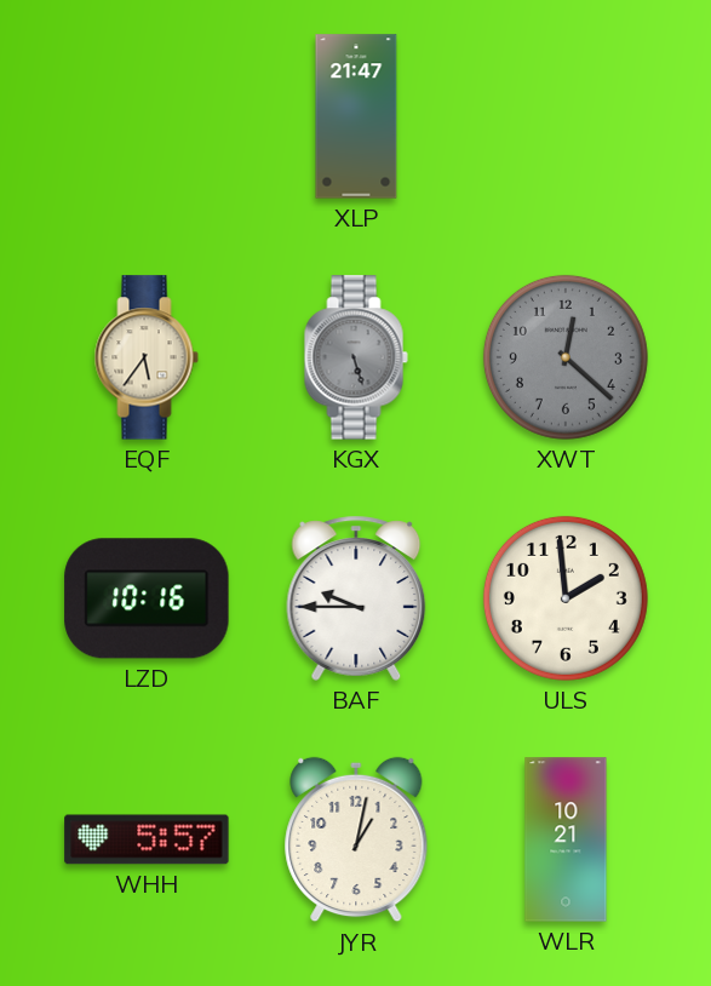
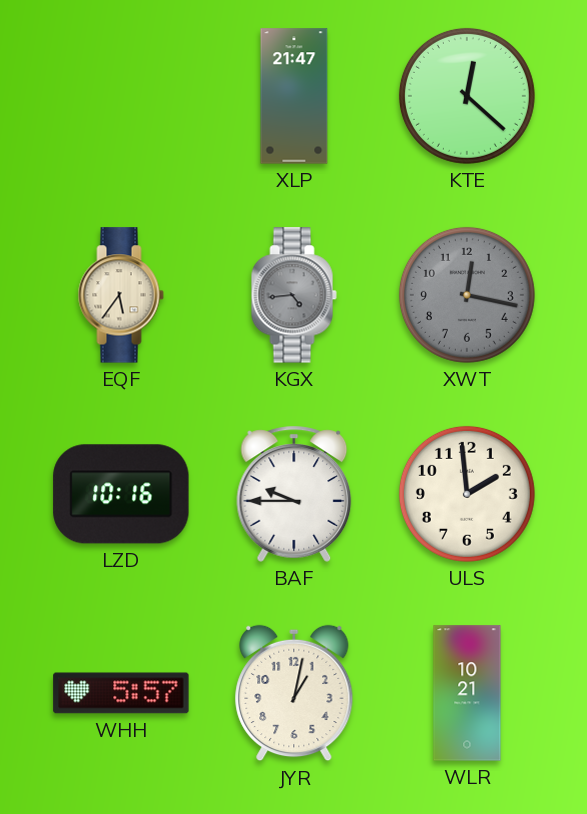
KTE: none -> 12:22 (467, 96)
KGX: 5:27 -> 4:44 (294, 295)
XWT: 12:22 -> 12:17 (467, 295)
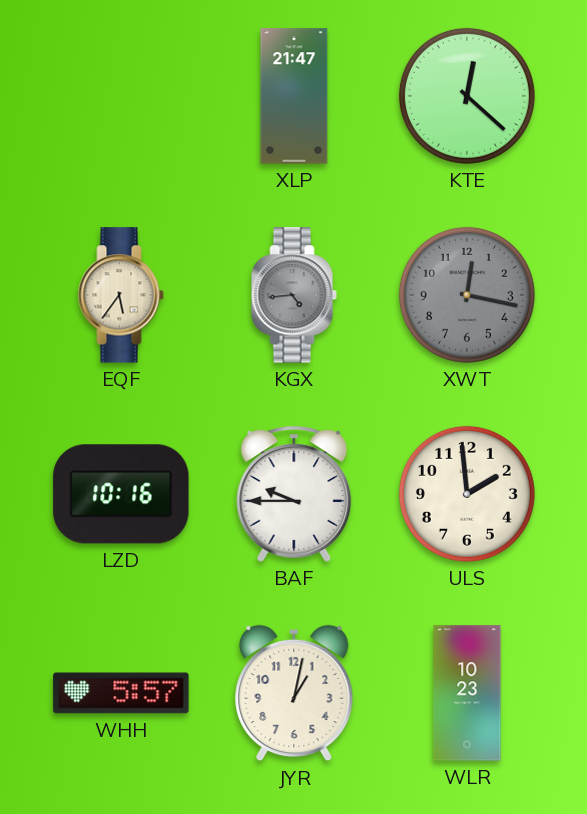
WLR: 10:21 -> 10:23 (467, 693)
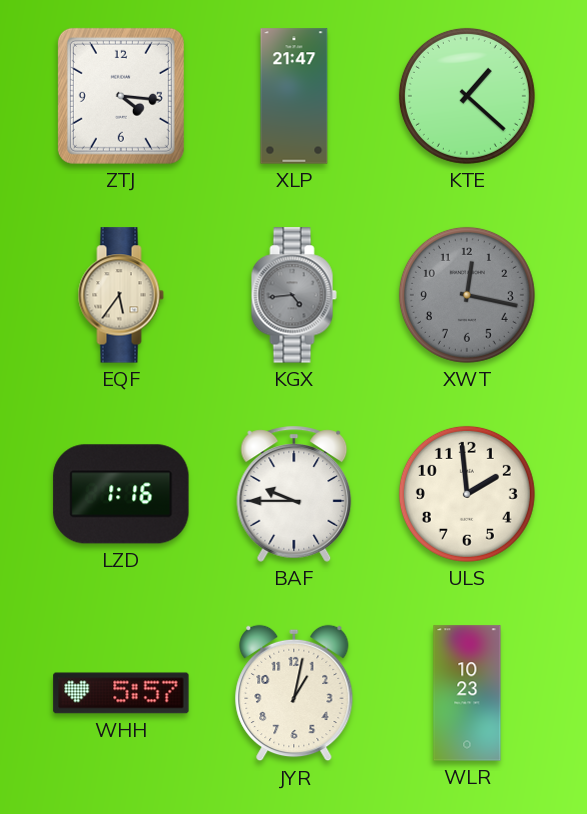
ZTJ: none -> 4:16 (121, 96)
KTE: 12:22 -> 1:22 (467, 96)
LZD: 10:16 -> 1:16 (121, 494)
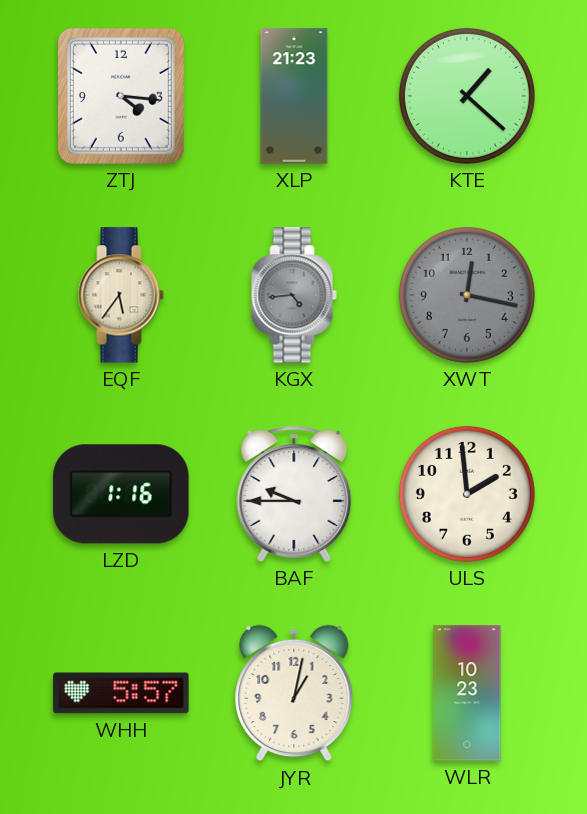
XLP: 21:47 -> 21:23 (294, 96)
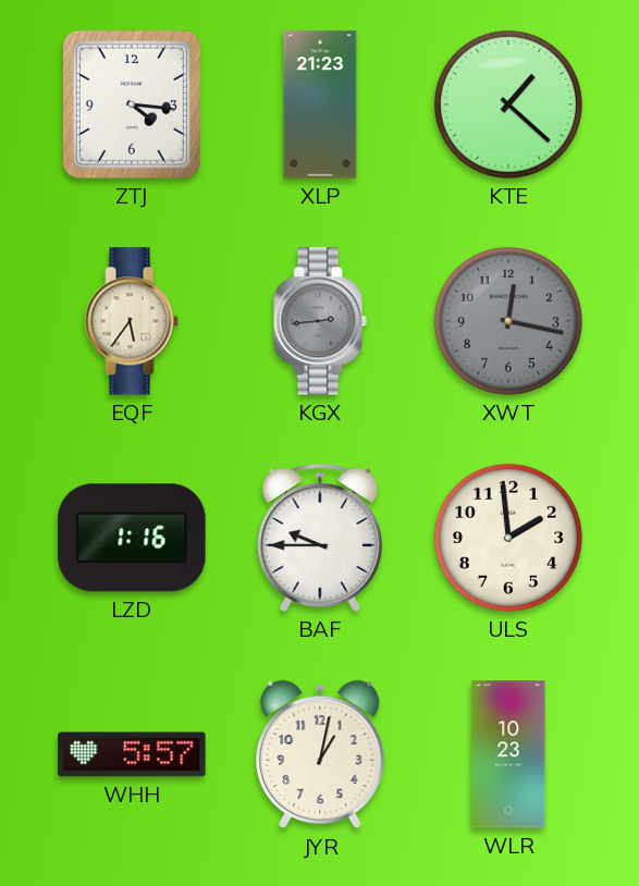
KGX: 4:44 -> 2:44 (320, 321)
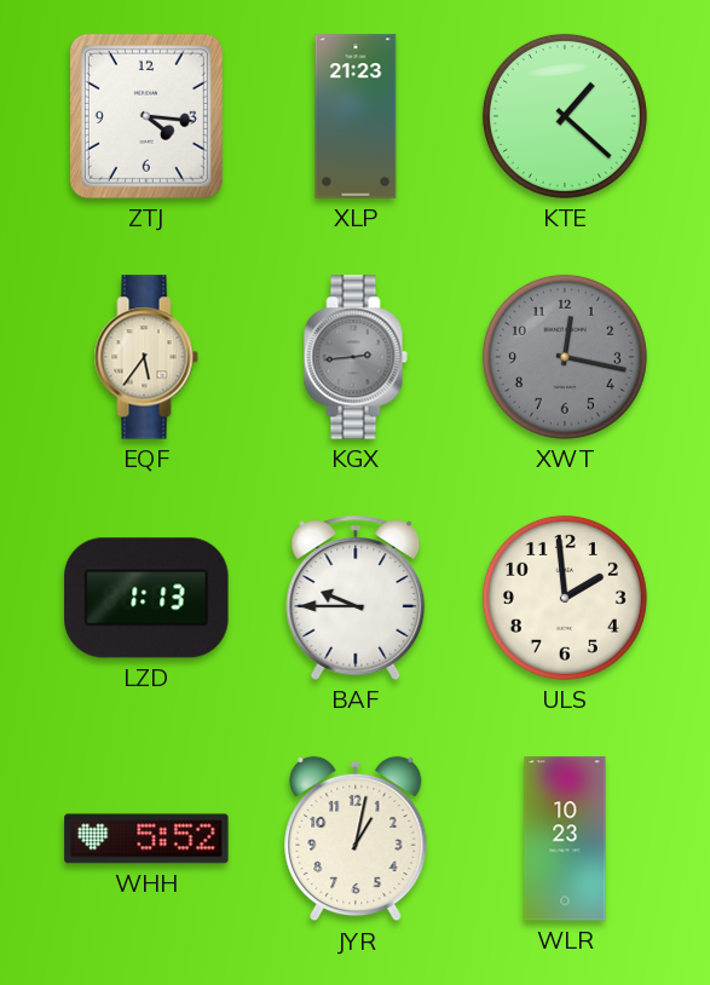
LZD: 1:16 -> 1:13 (146, 598)
WHH: 5:57 -> 5:52 (146, 839)
